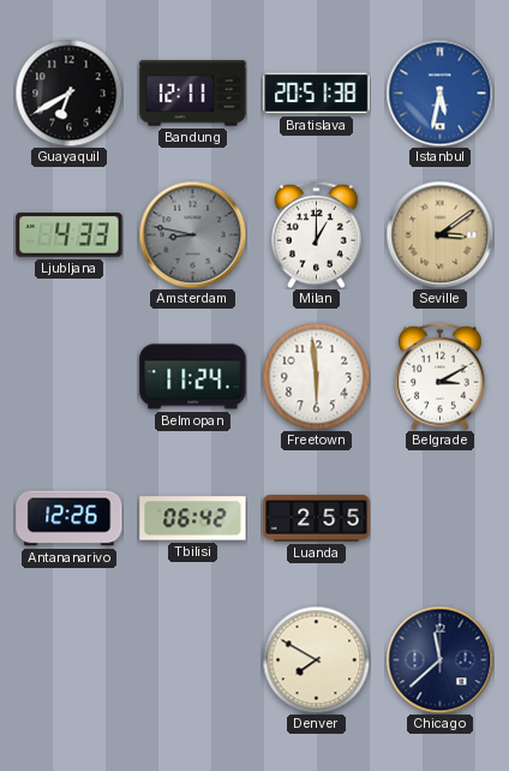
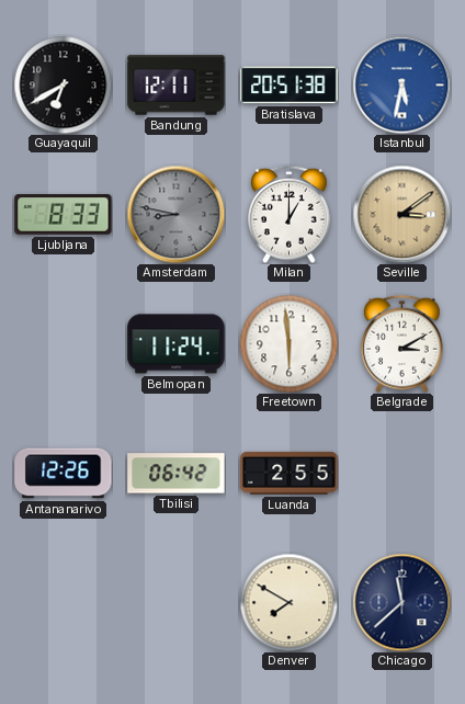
Ljubljana: 4:33 -> 8:33 (64, 215)
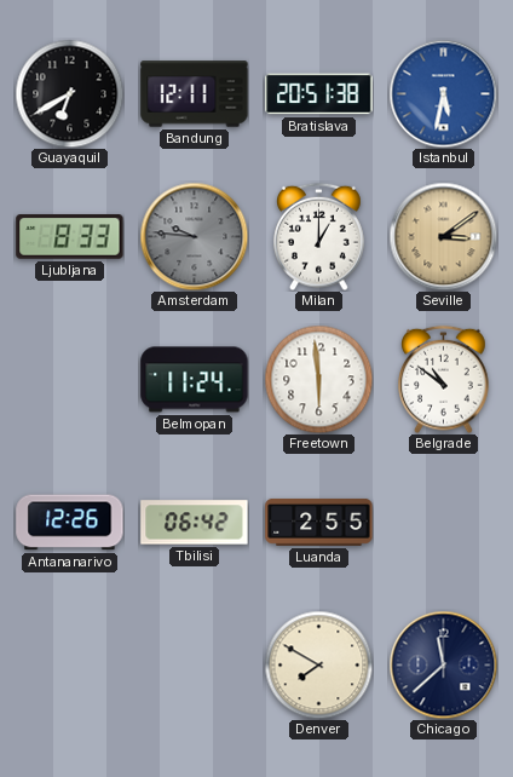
Amsterdam: 8:47 -> 9:46 (194, 236)
Belgrade: 3:10 -> 10:51 (444, 379)
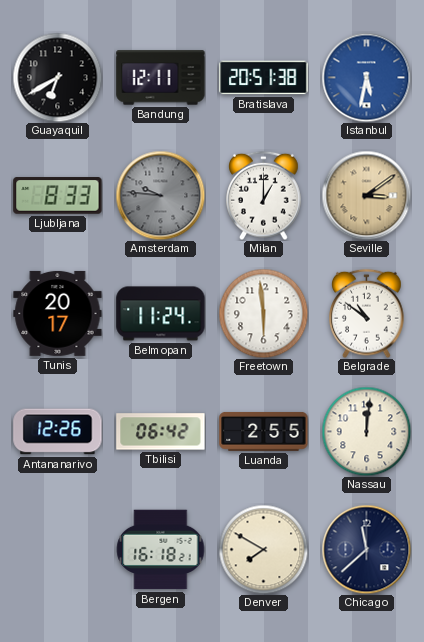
Tunis: none -> 20:17 (58, 313)
Nassau: none -> 12:01 (366, 431)
Bergen: none -> 16:18 (161, 550)
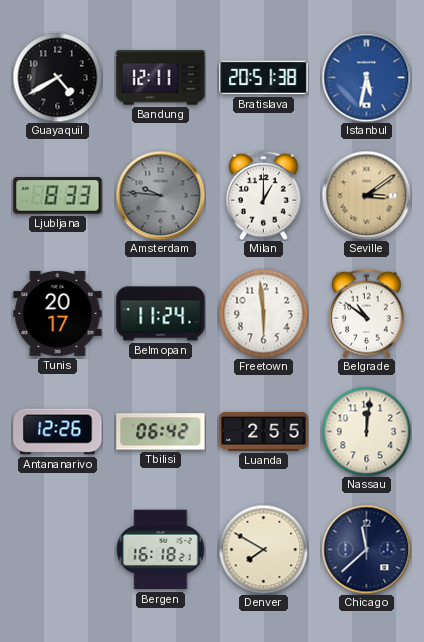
Guayaquil: 6:40 -> 4:40 (57, 77)
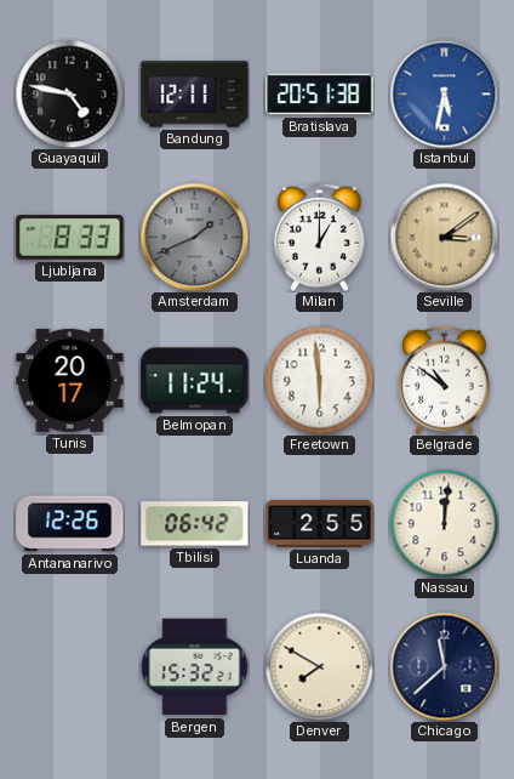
Guayaquil: 4:40 -> 4:47 (69, 93)
Amsterdam: 9:46 -> 1:41 (194, 237)
Bergen: 16:18 -> 15:32 (195, 667)
